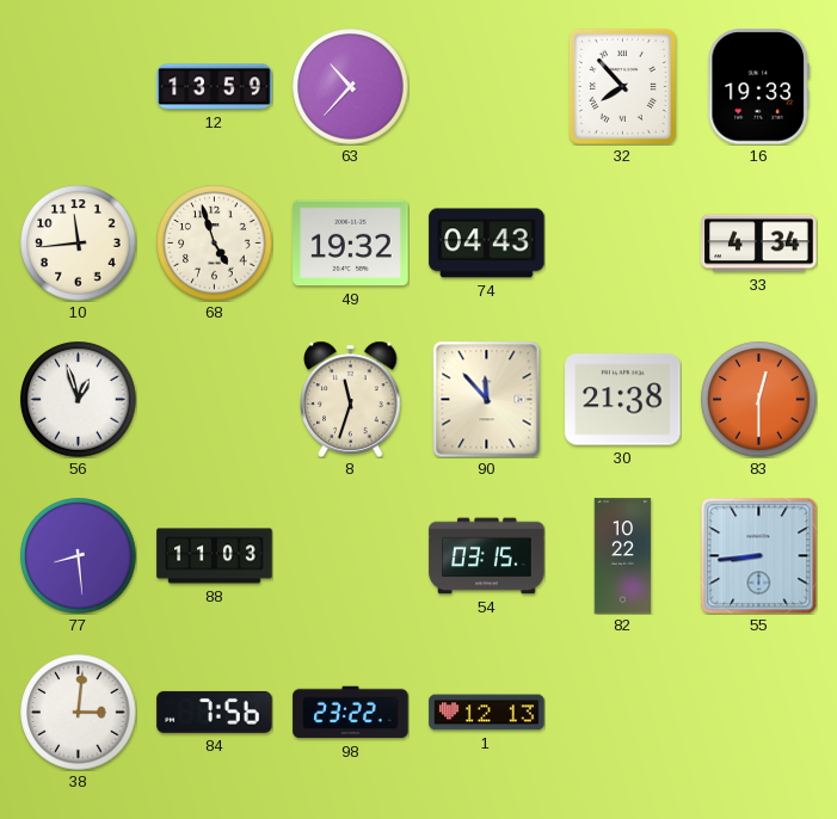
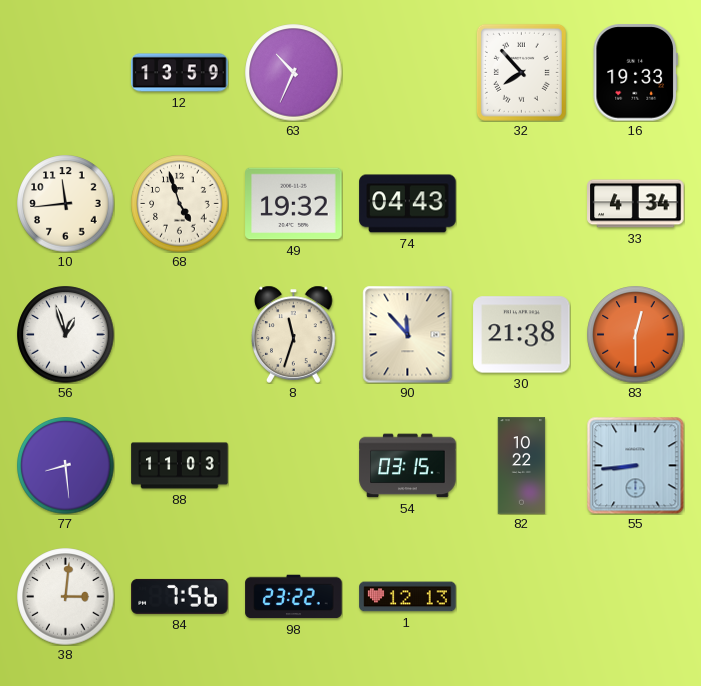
63: 10:37 -> 10:34 (294, 73)
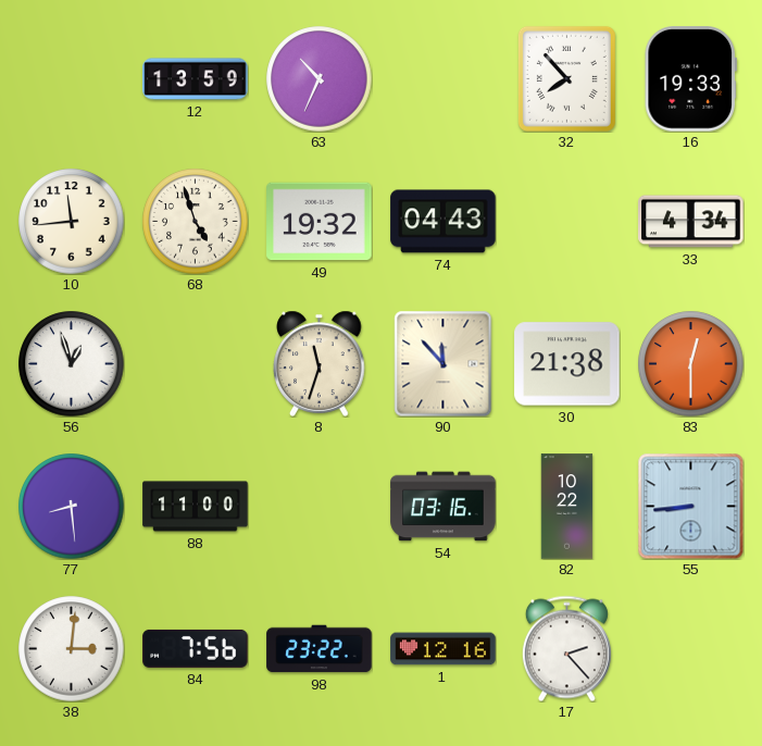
88: 11:03 -> 11:00 (196, 507)
54: 03:15 -> 03:16 (444, 507)
1: 12:13 -> 12:16 (444, 649)
17: none -> 2:23 (566, 648)
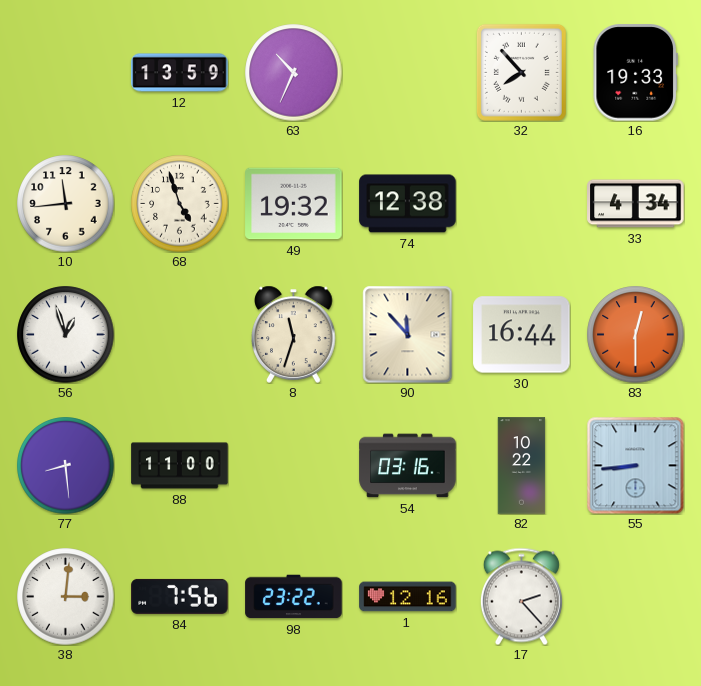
74: 04:43 -> 12:38 (408, 204)
30: 21:38 -> 16:44 (522, 335)
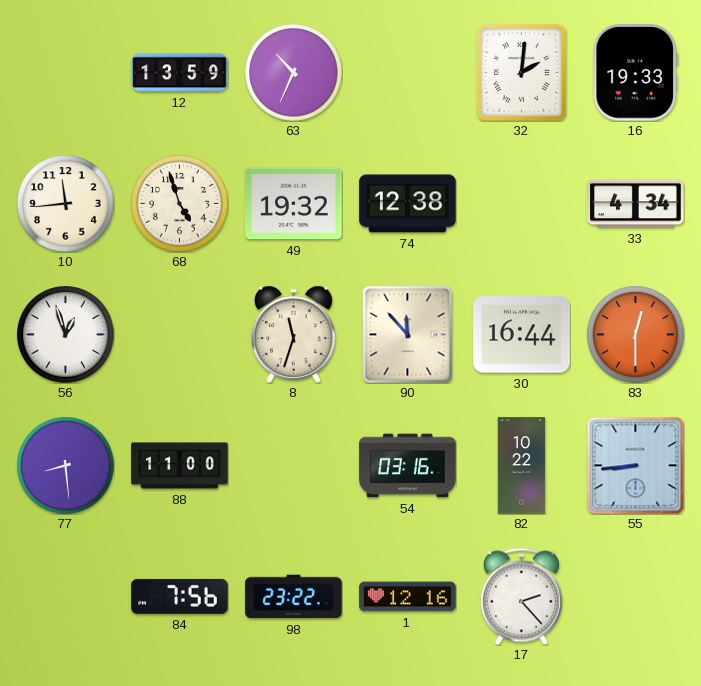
32: 7:53 -> 2:01 (521, 72)
38: 3:01 -> none (66, 597)
